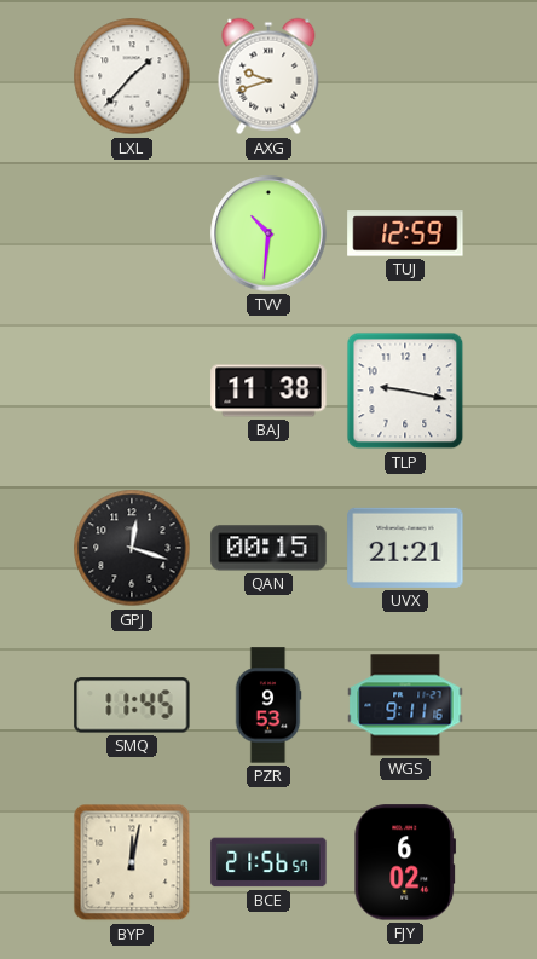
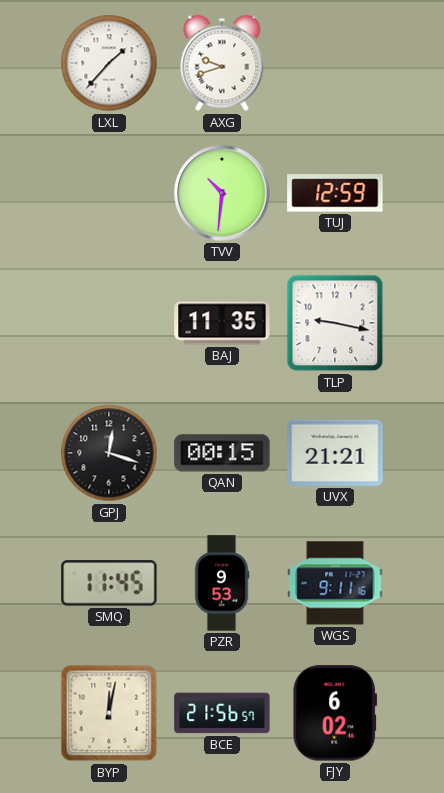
BAJ: 11:38 -> 11:35 (222, 323)
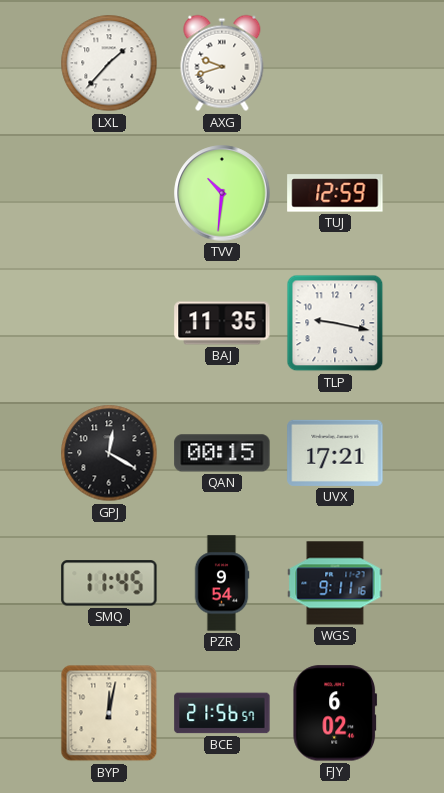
GPJ: 12:18 -> 12:20 (109, 453)
UVX: 21:21 -> 17:21 (335, 453)
PZR: 9:53 -> 9:54 (222, 583)
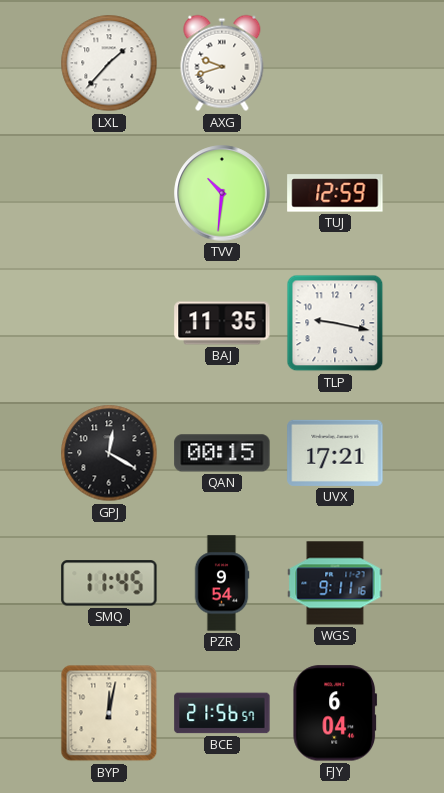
FJY: 6:02 -> 6:04 (335, 713)
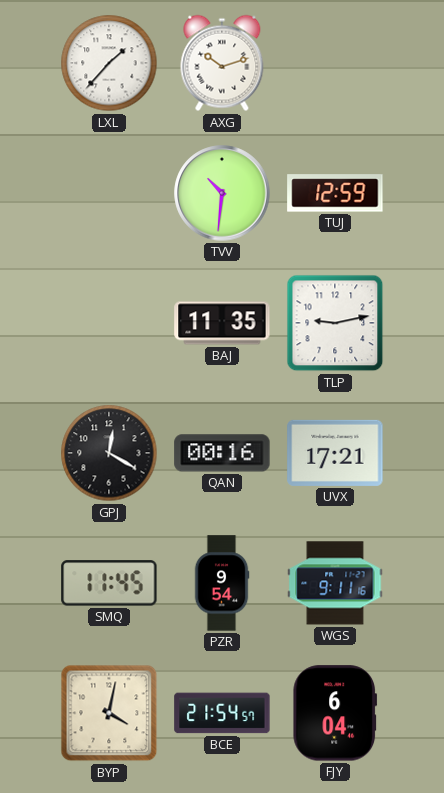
AXG: 9:42 -> 10:12 (222, 63)
TLP: 9:17 -> 9:13 (335, 323)
QAN: 00:15 -> 00:16 (222, 453)
BYP: 12:02 -> 4:02 (109, 713)
BCE: 21:56 -> 21:54 (222, 713)
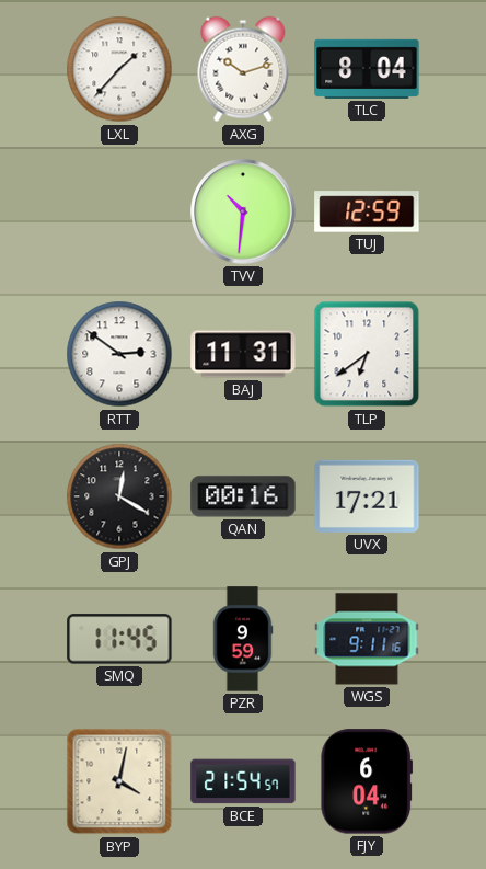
TLC: none -> 8:04 (367, 69)
RTT: none -> 2:51 (119, 354)
BAJ: 11:35 -> 11:31 (243, 354)
TLP: 9:13 -> 6:39 (367, 354)
PZR: 9:54 -> 9:59 (243, 639)
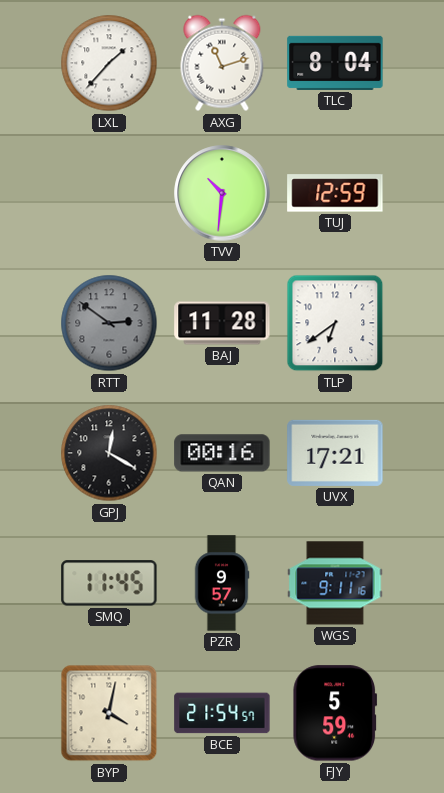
AXG: 10:12 -> 11:12 (222, 63)
RTT dial: white -> grey (109, 323)
BAJ: 11:31 -> 11:28 (222, 323)
PZR: 9:59 -> 9:57 (222, 583)
FJY: 6:04 -> 5:59 (335, 713)
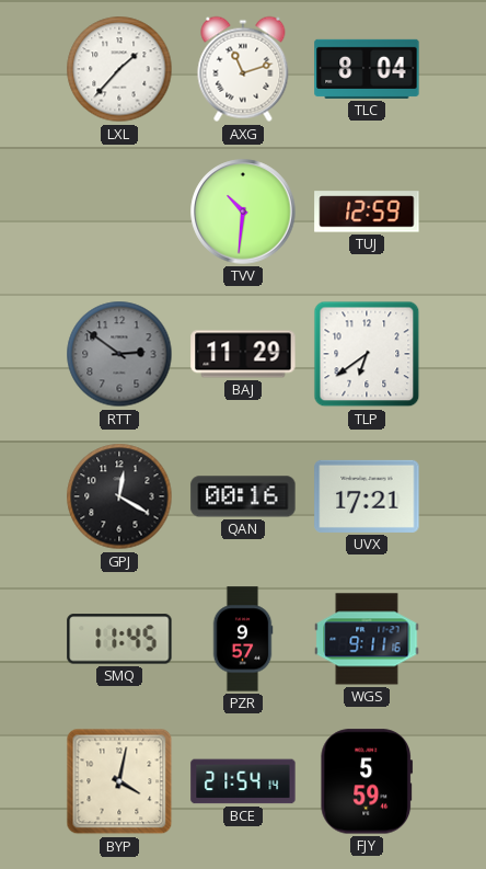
BAJ: 11:28 -> 11:29 (243, 354)
BCE: 21:54:57 -> 21:54:14 (243, 781)
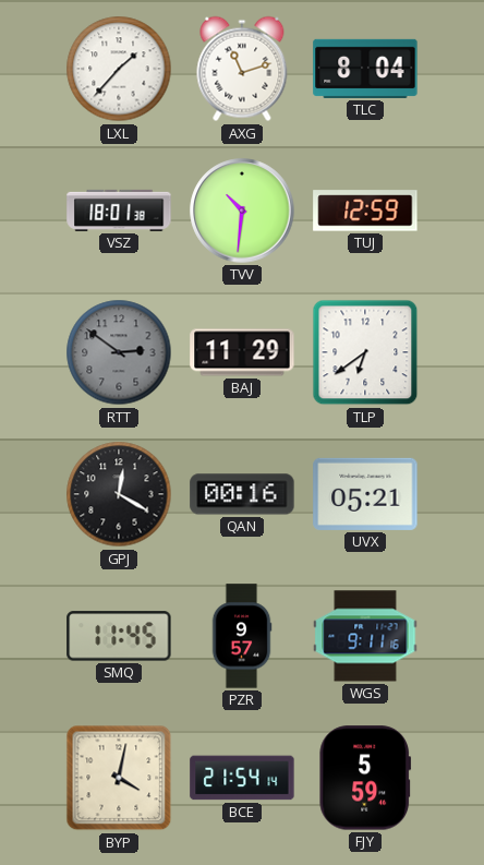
VSZ: none -> 18:01 (119, 211)
UVX: 17:21 -> 05:21 (365, 494)
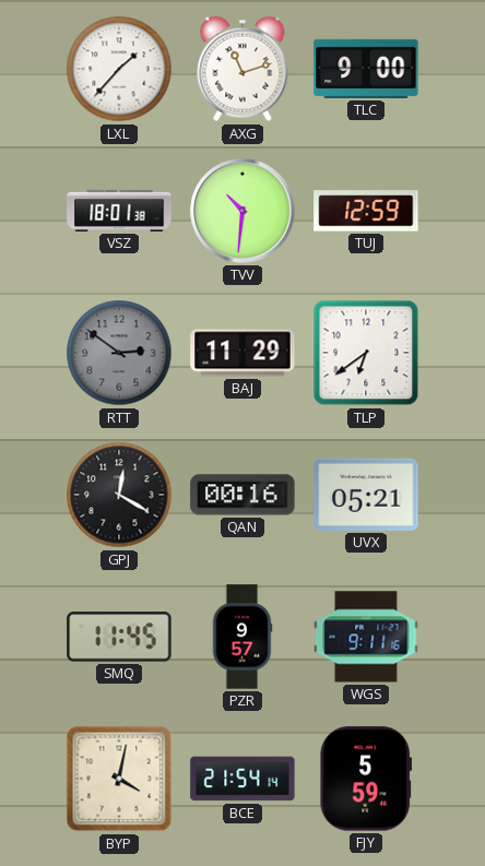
TLC: 8:04 -> 9:00 (366, 69)
